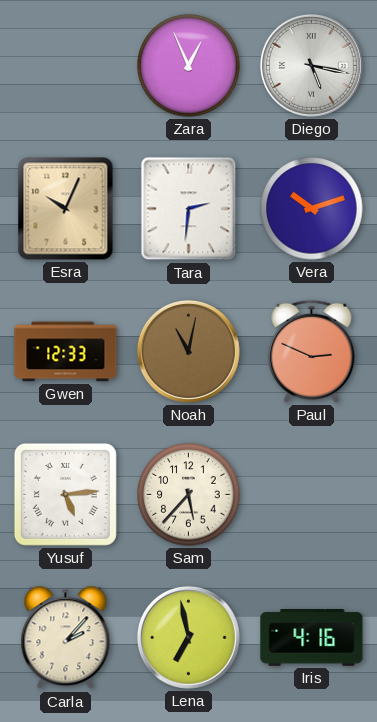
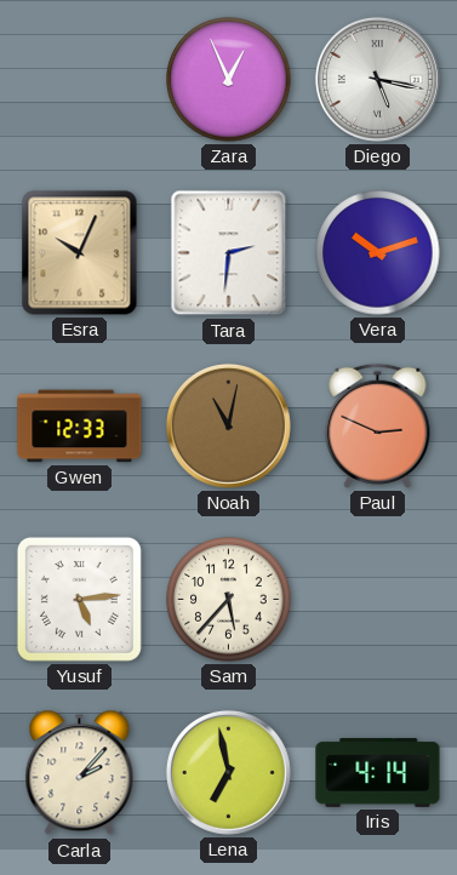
Iris: 4:16 -> 4:14 (378, 773)
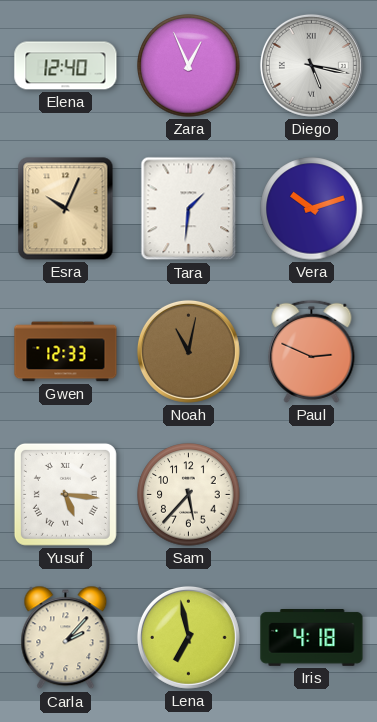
Elena: none -> 12:40 (66, 66)
Tara: 2:31 -> 1:31 (189, 209)
Yusuf: 5:14 -> 5:16 (65, 494)
Iris: 4:14 -> 4:18 (312, 638)
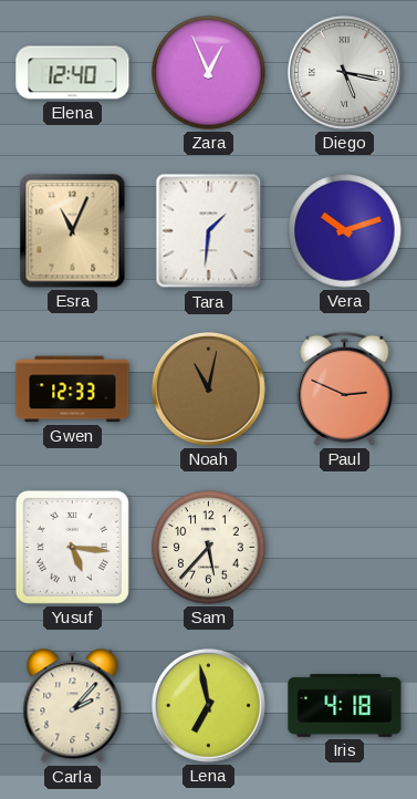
Esra: 10:04 -> 11:04 (73, 231)
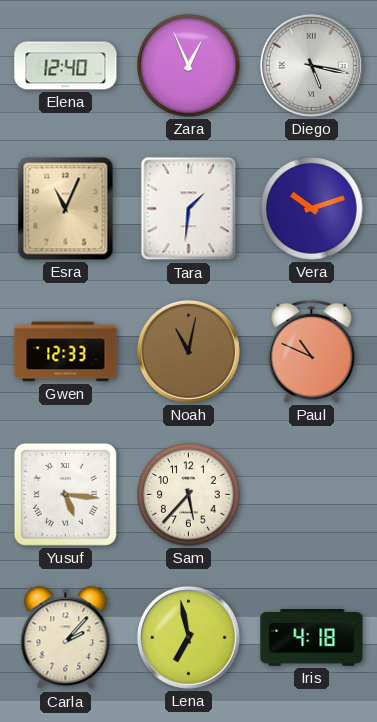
Paul: 2:49 -> 10:49 (312, 351)
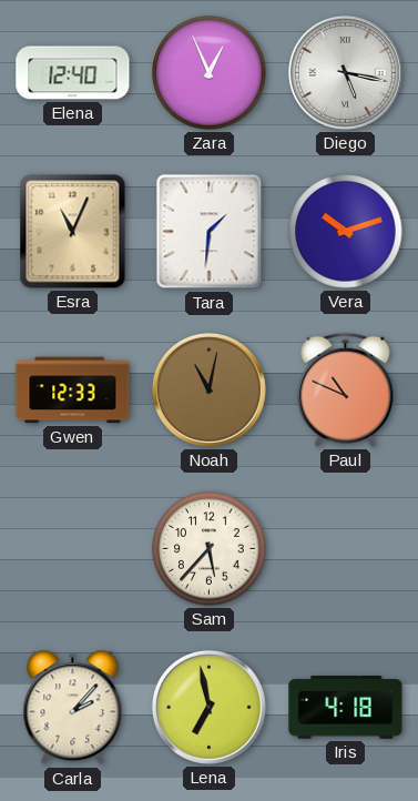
Yusuf: 5:16 -> none (65, 494)
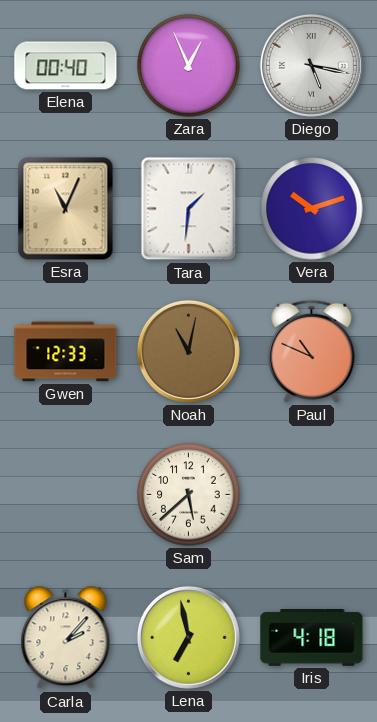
Elena: 12:40 -> 00:40 (66, 66)
Sam: 5:37 -> 5:38 (189, 495)
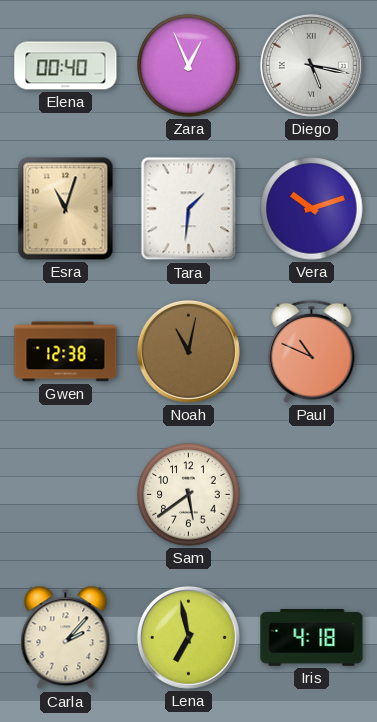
Esra: 11:04 -> 11:03 (66, 209)
Gwen: 12:33 -> 12:38 (66, 352)
Sam: 5:38 -> 5:39 (189, 495)
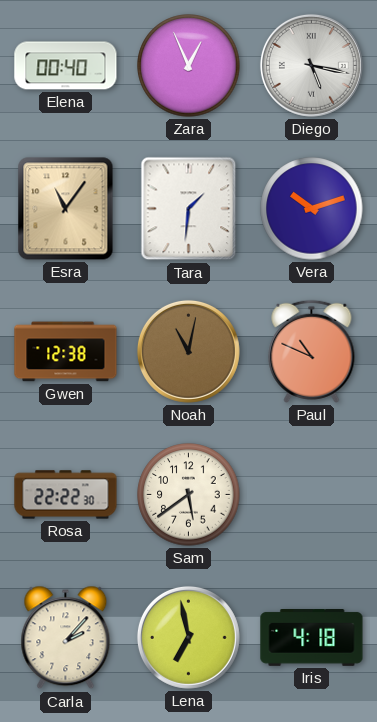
Esra: 11:03 -> 11:06 (66, 209)
Rosa: none -> 22:22 (66, 495)
